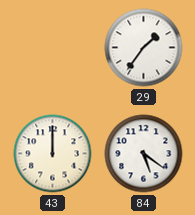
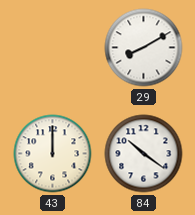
29: 1:36 -> 8:10 (144, 48)
84: 5:21 -> 10:21 (144, 154)
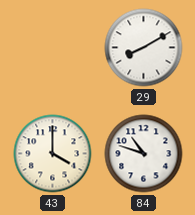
43: 12:00 -> 4:00 (53, 154)
84: 10:21 -> 10:48 (144, 154)
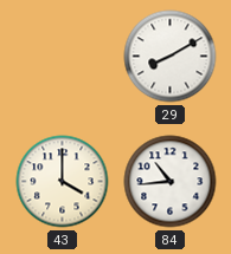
84: 10:48 -> 10:44 (171, 182)
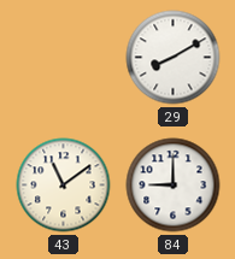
43: 4:00 -> 11:09 (64, 186)
84: 10:44 -> 9:00 (174, 186)
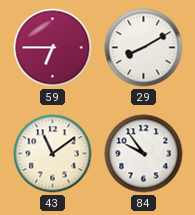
59: none -> 6:45 (53, 48)
84: 9:00 -> 9:54 (144, 154)
